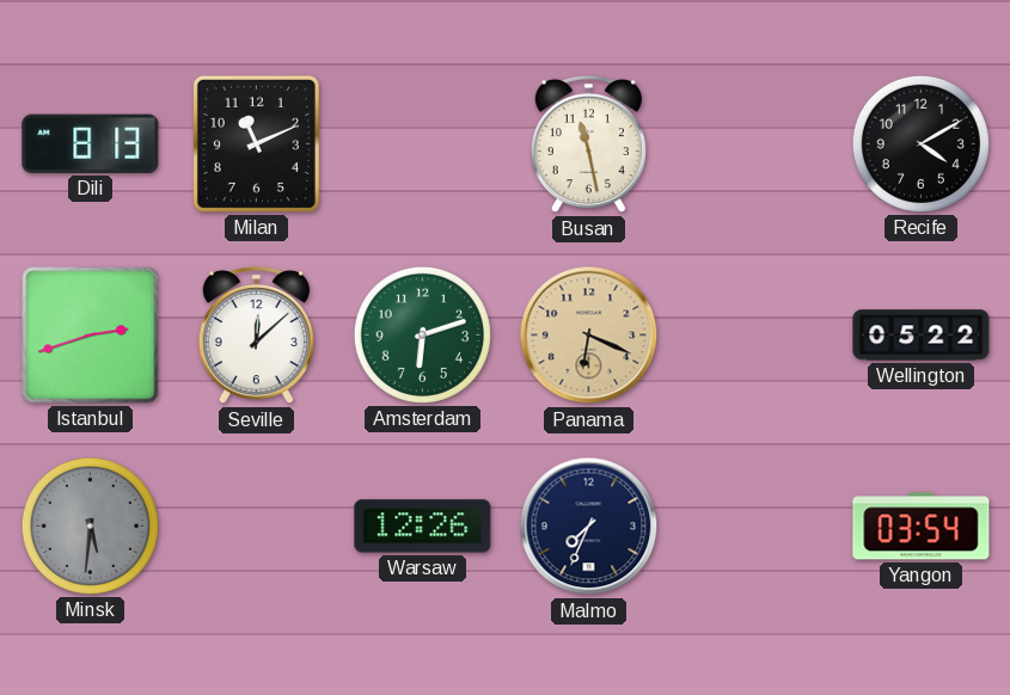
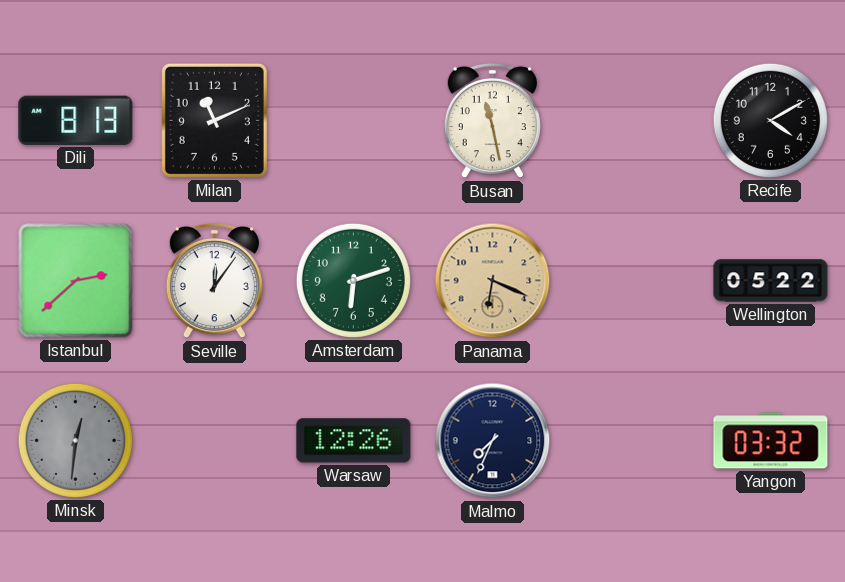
Istanbul: 2:42 -> 2:38 (76, 281)
Seville: 12:08 -> 12:06 (214, 281)
Minsk: 5:31 -> 12:31 (75, 440)
Yangon: 03:54 -> 03:32 (771, 441)
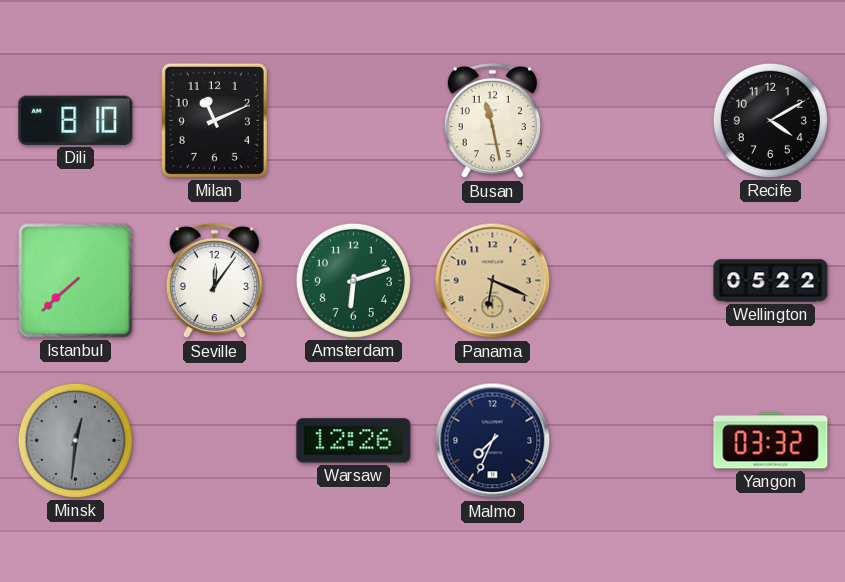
Dili: 8:13 -> 8:10 (76, 120)
Istanbul: 2:38 -> 7:38 (76, 281)
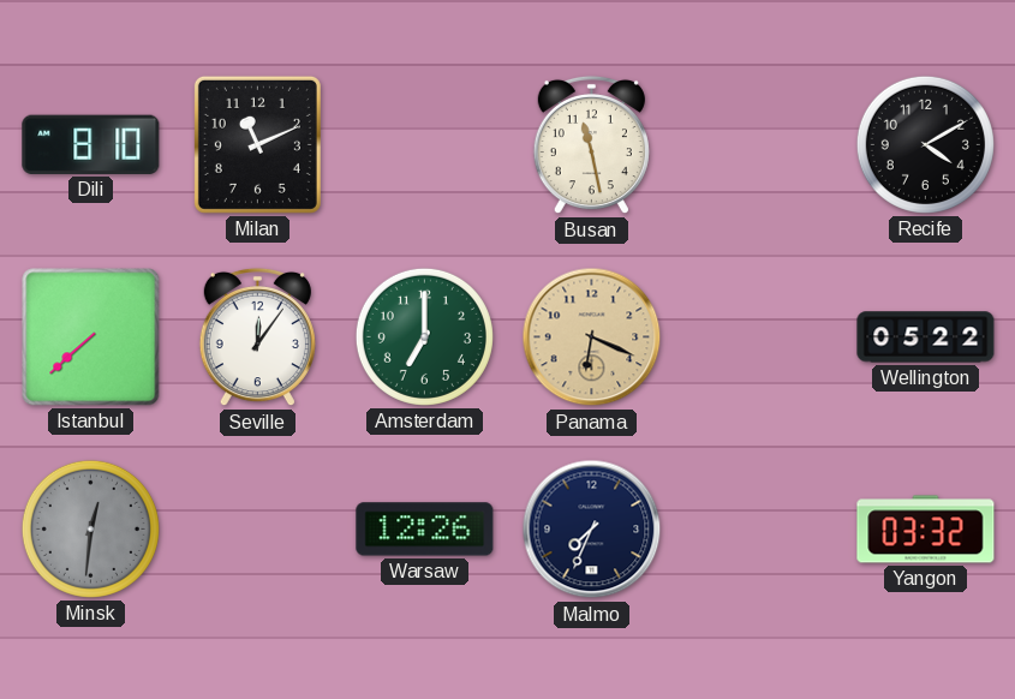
Amsterdam: 6:12 -> 7:00 (424, 336)
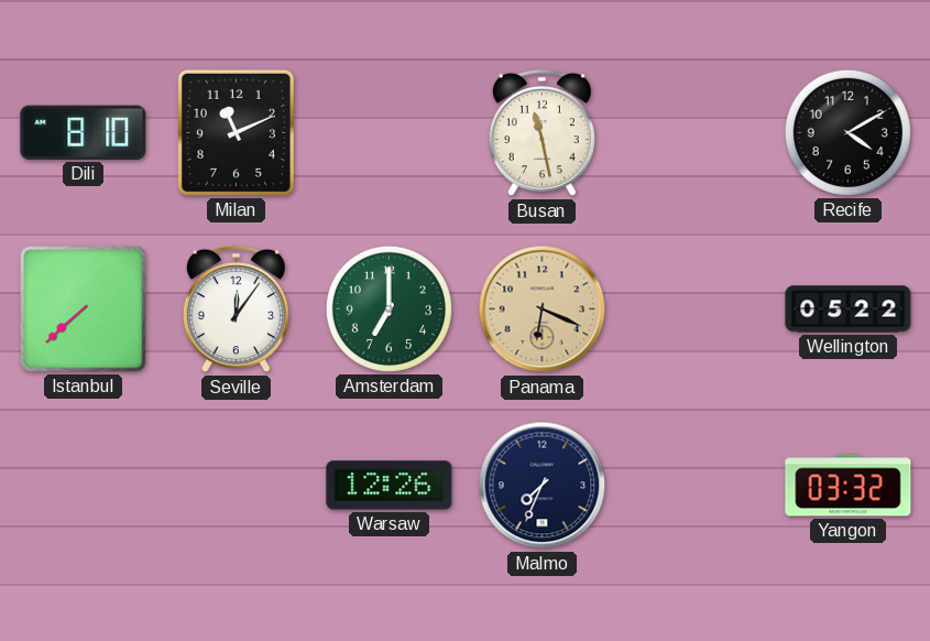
Minsk: 12:31 -> none (90, 528)
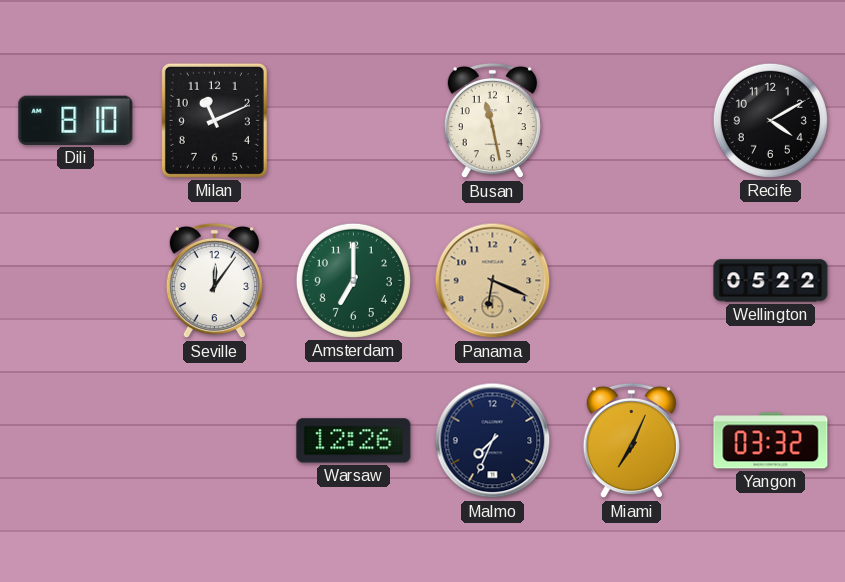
Istanbul: 7:38 -> none (84, 309)
Miami: none -> 7:04 (631, 441)
